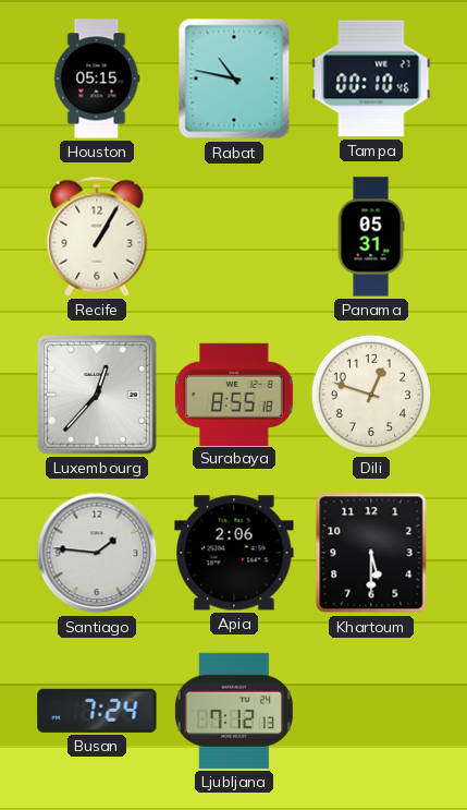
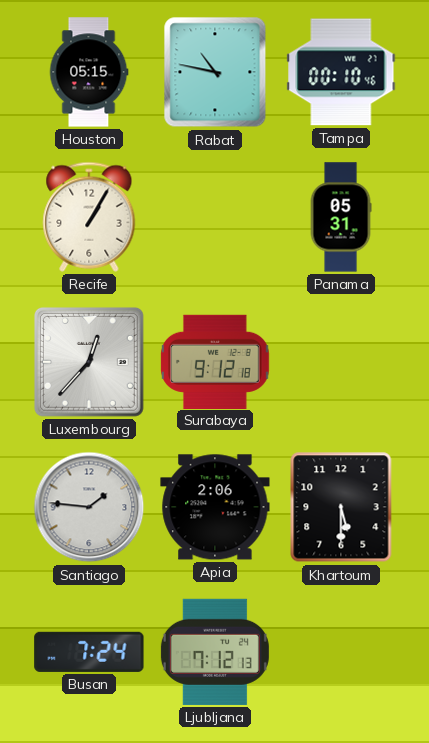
Surabaya: 8:55 -> 9:12 (215, 361)
Dili: 12:48 -> none (371, 395)
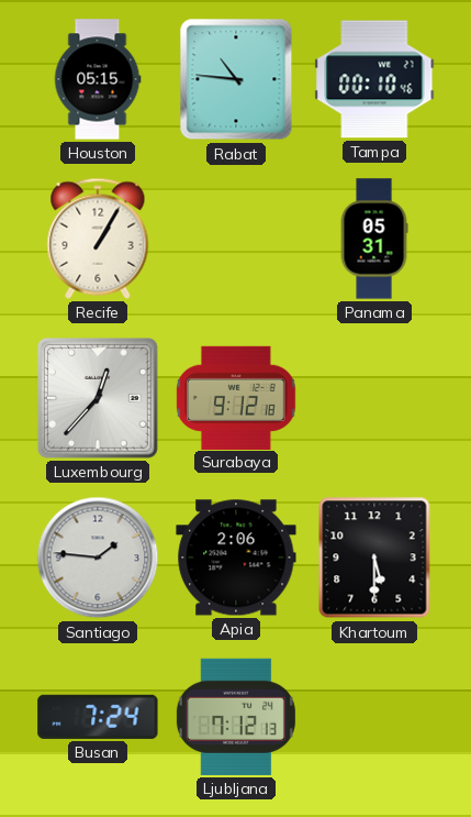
Rabat: 10:47 -> 10:46 (236, 79)
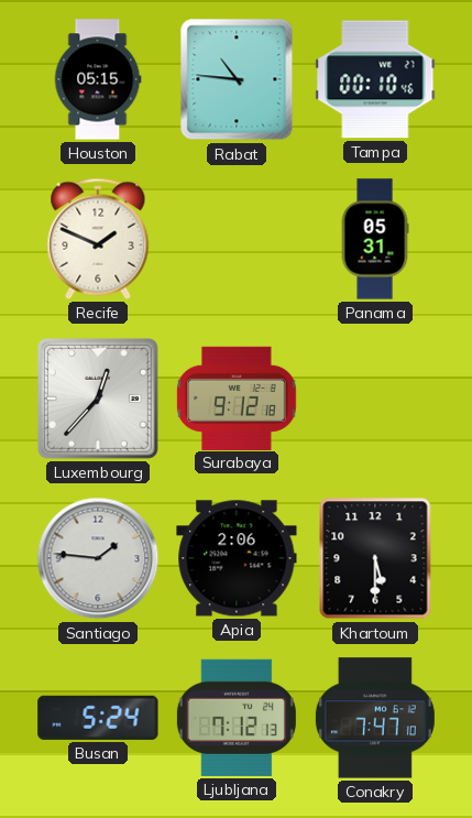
Recife: 1:05 -> 1:49 (98, 239)
Busan: 7:24 -> 5:24 (98, 718)
Conakry: none -> 7:47 (375, 718)
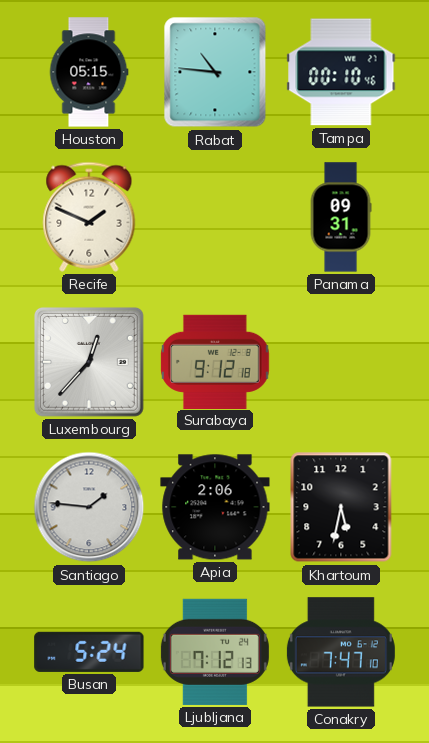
Panama: 05:31 -> 09:31 (341, 217)
Khartoum: 5:30 -> 5:32 (341, 507)
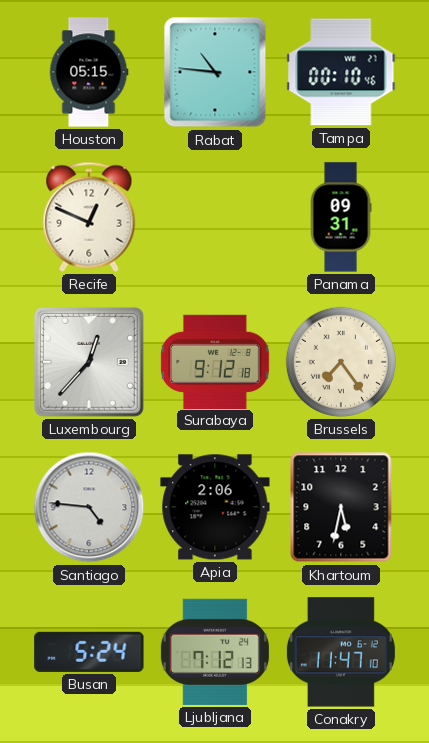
Recife: 1:49 -> 12:49 (89, 217)
Brussels: none -> 7:24 (341, 362)
Santiago: 1:46 -> 4:46 (89, 507)
Conakry: 7:47 -> 11:47 (341, 652)
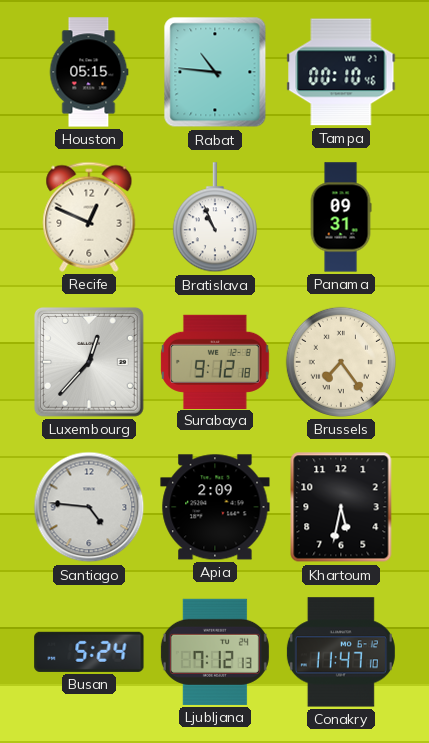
Bratislava: none -> 10:56 (215, 218)
Apia: 2:06 -> 2:09 (215, 507)
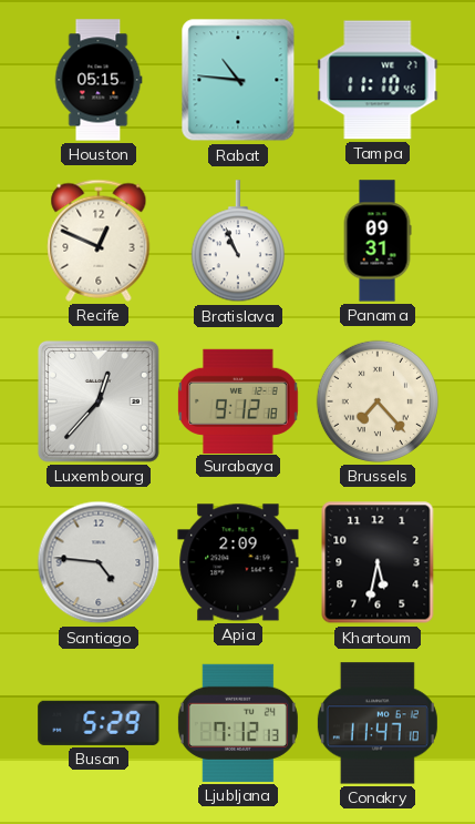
Tampa: 00:10 -> 11:10 (378, 80)
Brussels: 7:24 -> 7:23 (378, 401)
Busan: 5:24 -> 5:29 (99, 723)
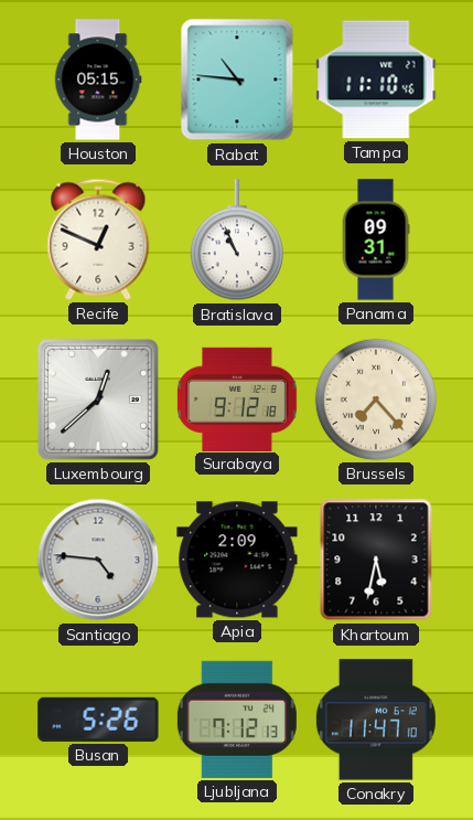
Luxembourg: 12:37 -> 12:38 (98, 400)
Busan: 5:29 -> 5:26 (98, 720)
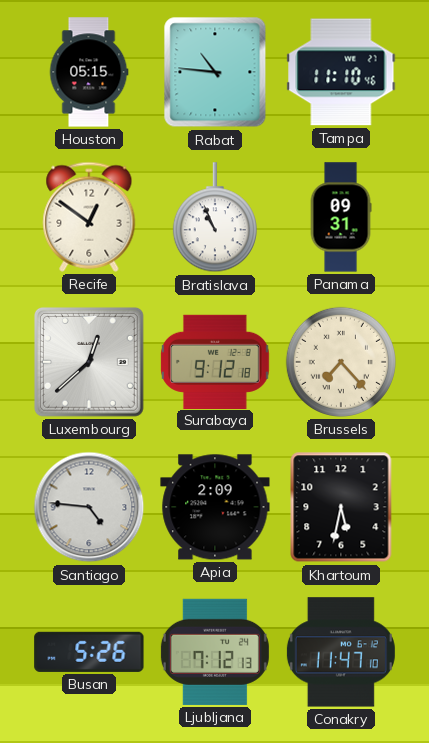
Recife: 12:49 -> 12:51 (89, 217)
